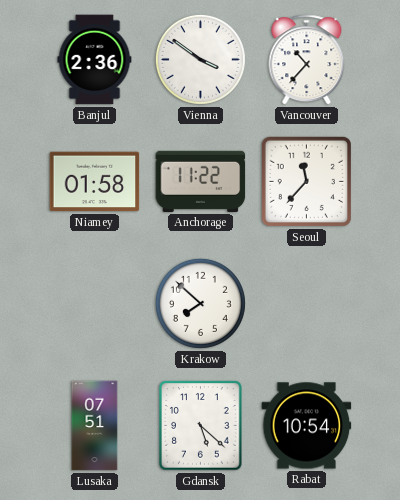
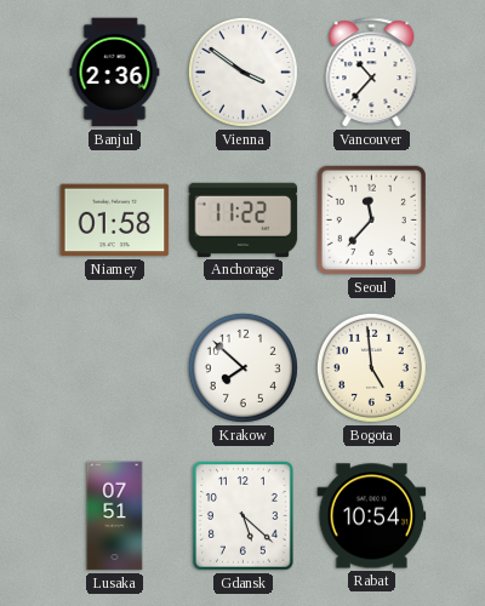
Bogota: none -> 4:59 (371, 367)
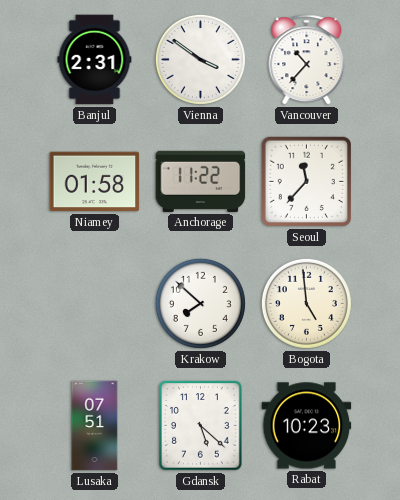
Banjul: 2:36 -> 2:31 (95, 60)
Rabat: 10:54 -> 10:23 (307, 426)
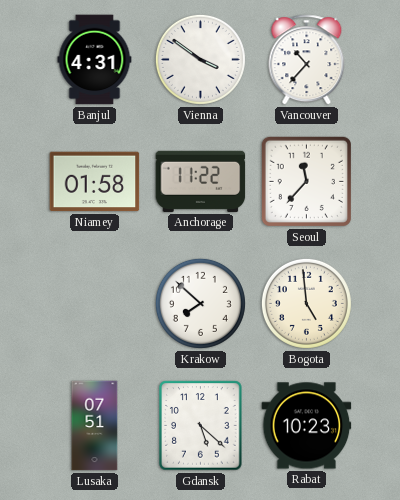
Banjul: 2:31 -> 4:31 (95, 60)
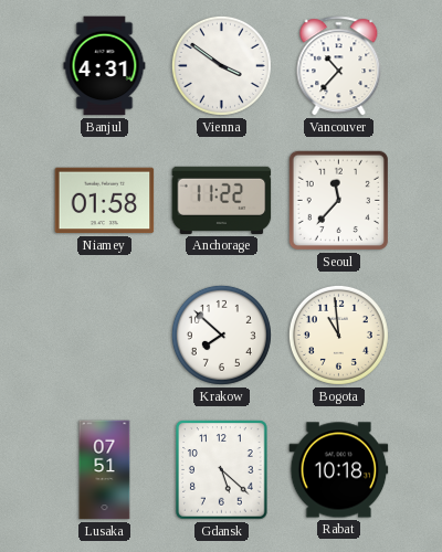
Bogota: 4:59 -> 10:59 (338, 335)
Rabat: 10:23 -> 10:18 (339, 470)
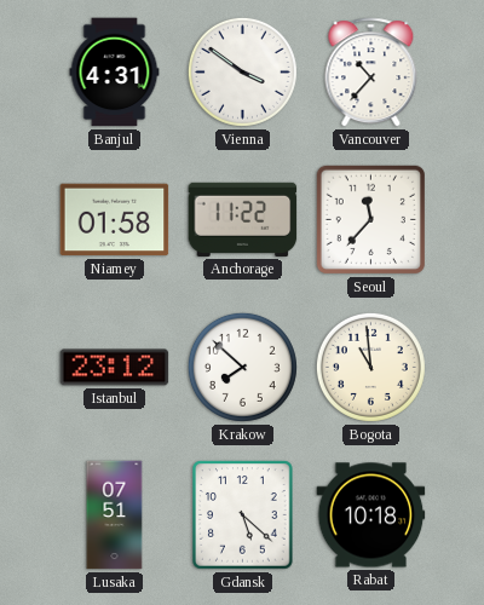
Istanbul: none -> 23:12 (115, 368)
